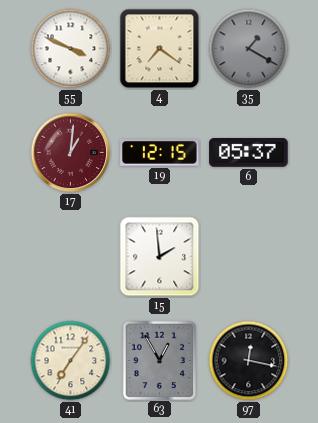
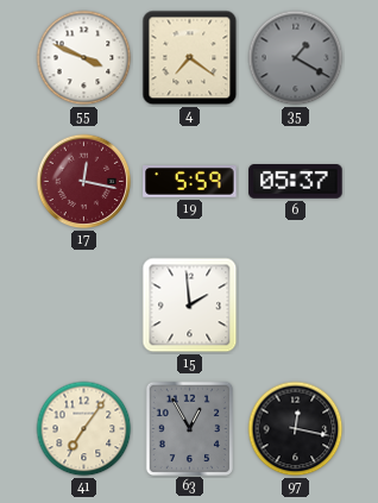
17: 1:01 -> 12:17 (84, 182)
19: 12:15 -> 5:59 (190, 182)
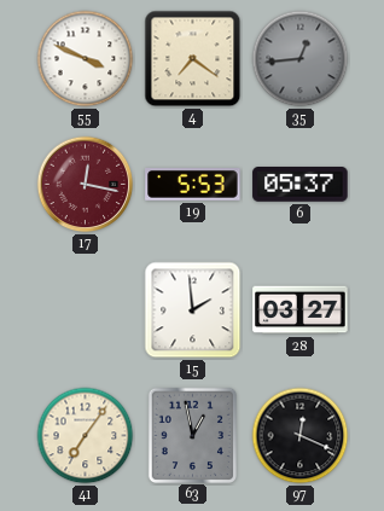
35: 1:20 -> 12:44 (301, 59)
19: 5:59 -> 5:53 (193, 185)
28: none -> 03:27 (301, 310)
63: 12:55 -> 12:58 (192, 435)
97: 12:17 -> 12:19 (301, 436)
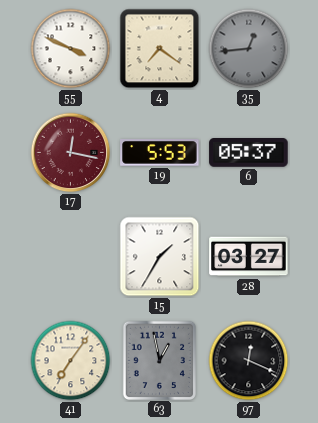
15: 1:59 -> 1:35 (160, 257)
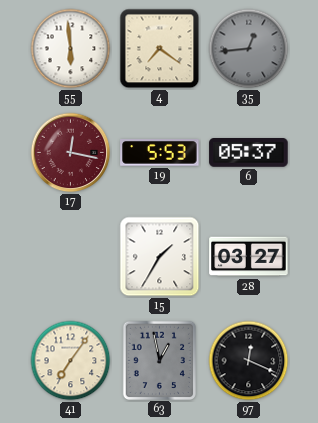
55: 3:49 -> 5:59 (71, 49)
